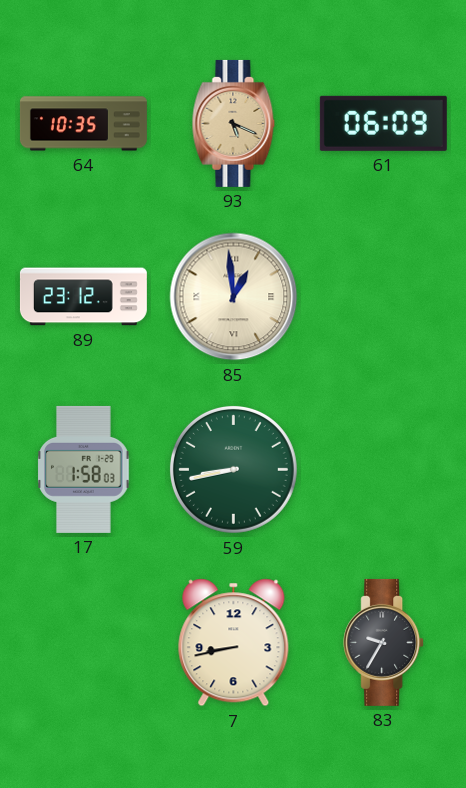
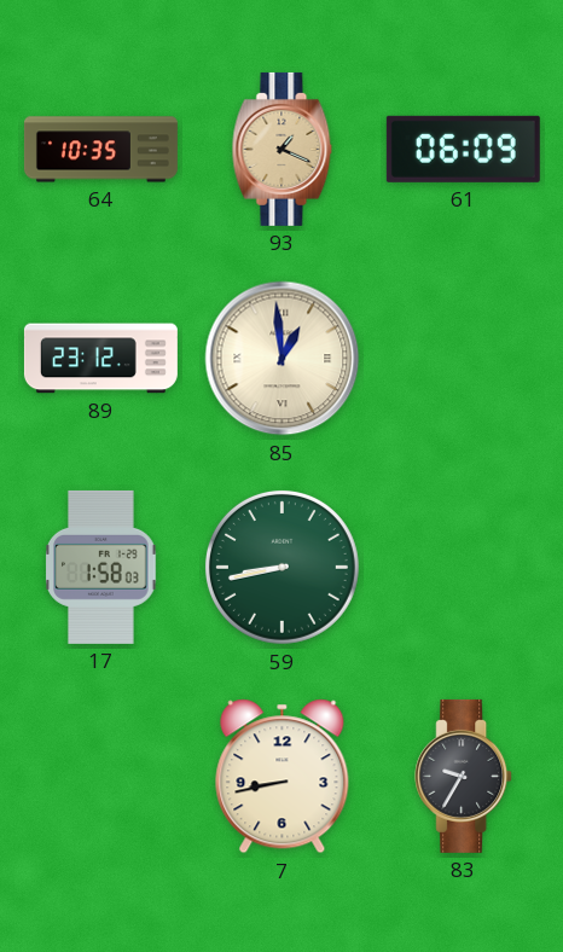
93: 5:19 -> 1:19 (283, 149)
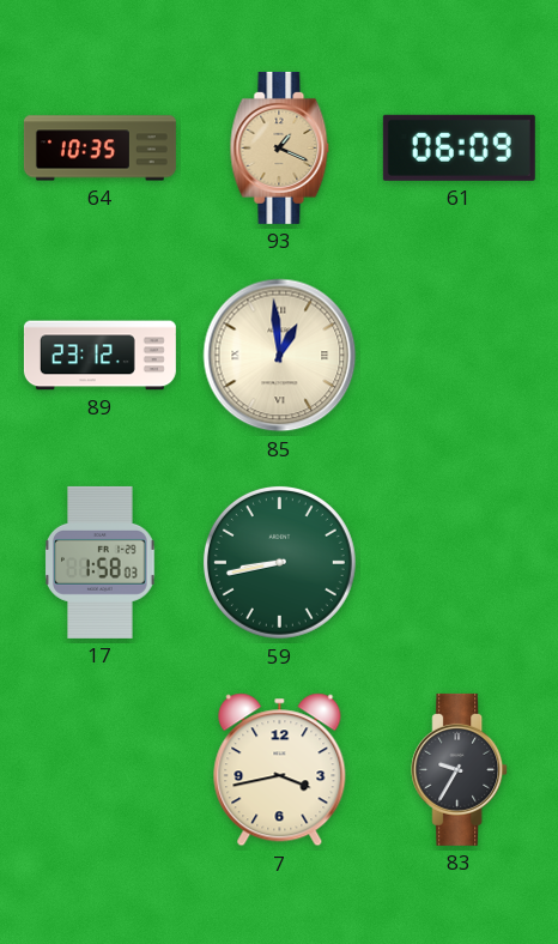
7: 8:43 -> 3:43 (280, 770)
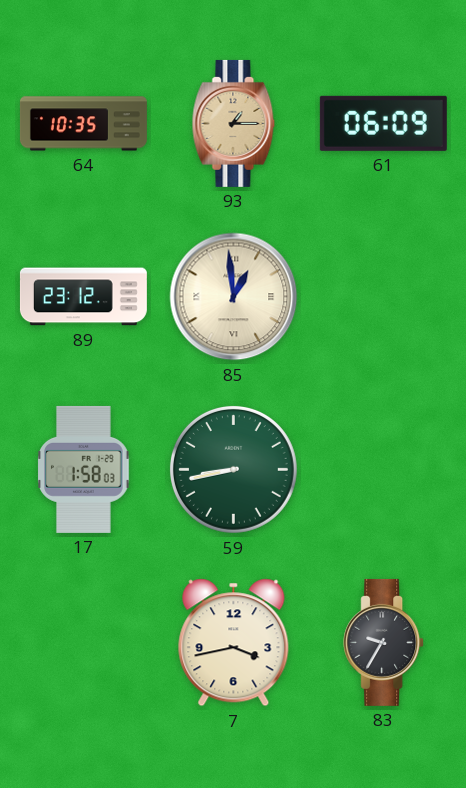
93: 1:19 -> 1:15 (234, 123)
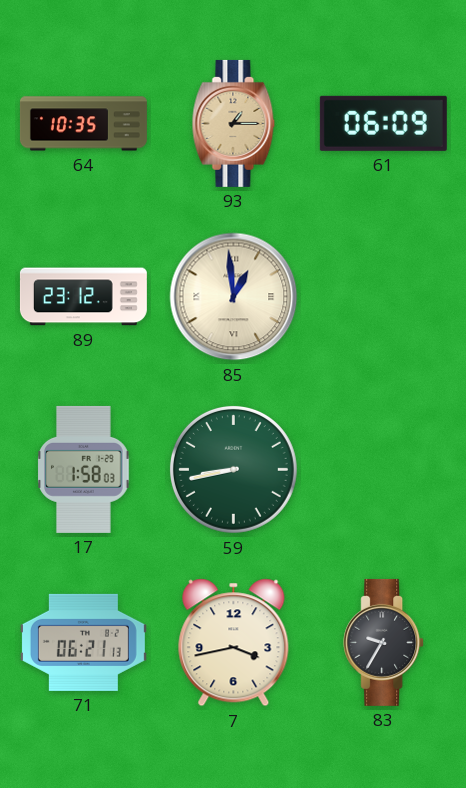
71: none -> 06:21 (83, 642)
